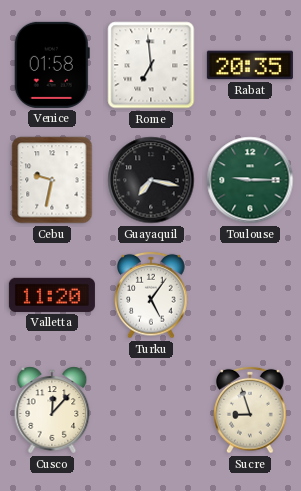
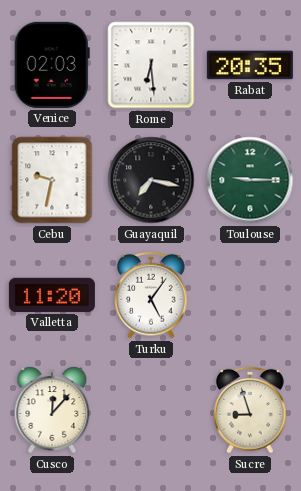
Venice: 01:58 -> 02:03 (52, 65)
Rome: 6:59 -> 6:29 (151, 65)
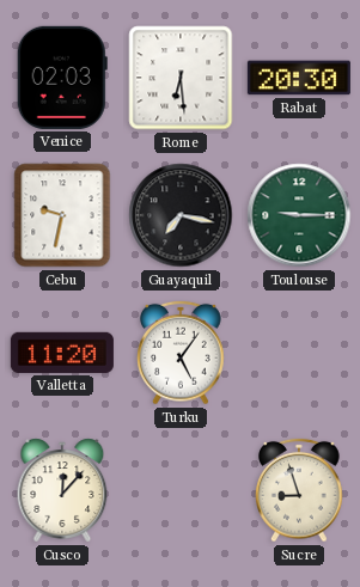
Rabat: 20:35 -> 20:30 (299, 78)
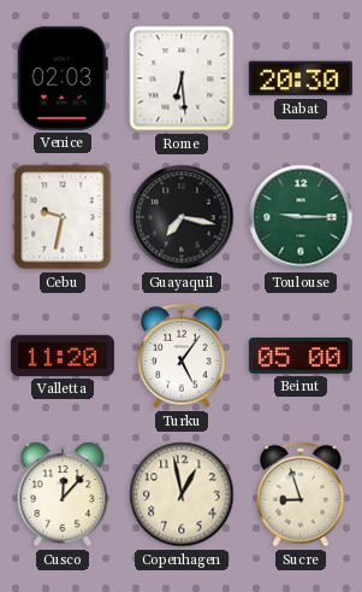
Beirut: none -> 05:00 (301, 356)
Copenhagen: none -> 12:58 (182, 494)
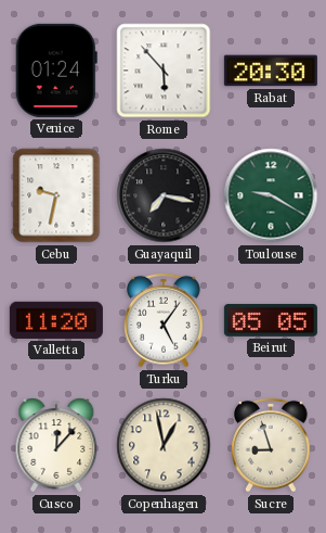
Venice: 02:03 -> 01:24 (56, 71)
Rome: 6:29 -> 5:53 (164, 71)
Toulouse: 9:15 -> 9:20 (271, 195)
Beirut: 05:00 -> 05:05 (271, 320)
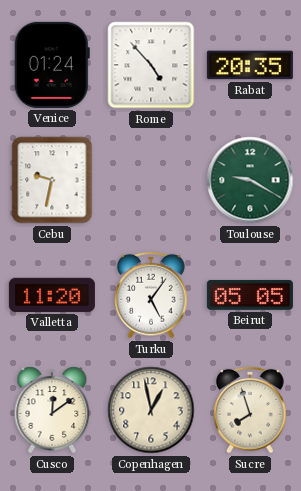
Rome: 5:53 -> 4:53 (151, 65)
Rabat: 20:30 -> 20:35 (250, 65)
Guayaquil: 7:17 -> none (164, 195)
Cusco: 12:07 -> 12:09 (52, 410)
Sucre: 8:57 -> 7:57 (250, 410)
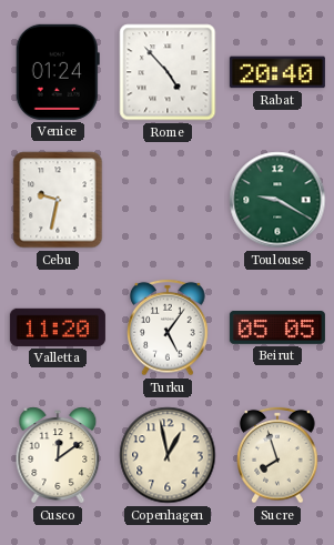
Rabat: 20:35 -> 20:40 (277, 72)
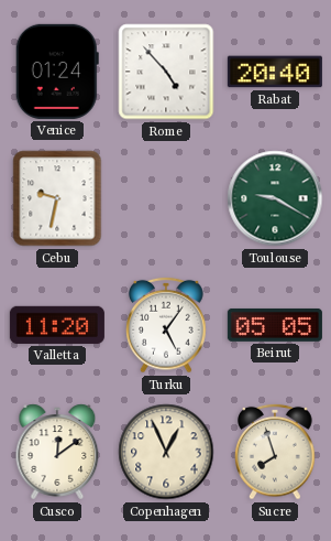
Copenhagen: 12:58 -> 12:56 (166, 452)
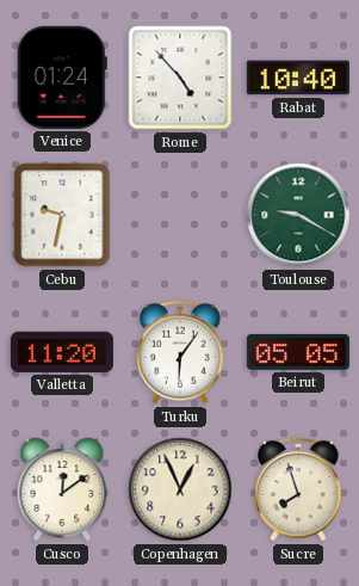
Rabat: 20:40 -> 10:40 (298, 78)
Turku: 5:06 -> 6:06 (180, 352)
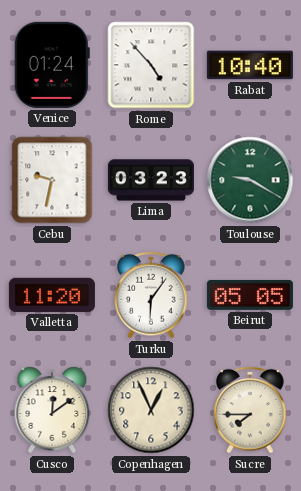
Lima: none -> 03:23 (151, 180)
Sucre: 7:57 -> 7:45 (250, 410)
